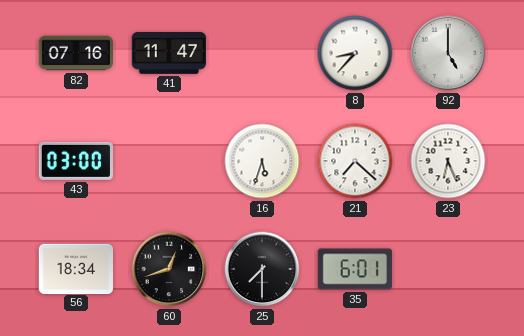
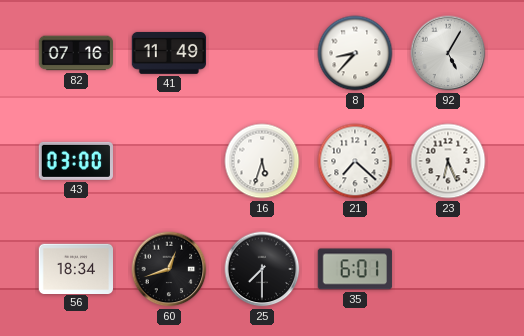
41: 11:47 -> 11:49 (168, 53)
92: 5:00 -> 5:05 (448, 53)
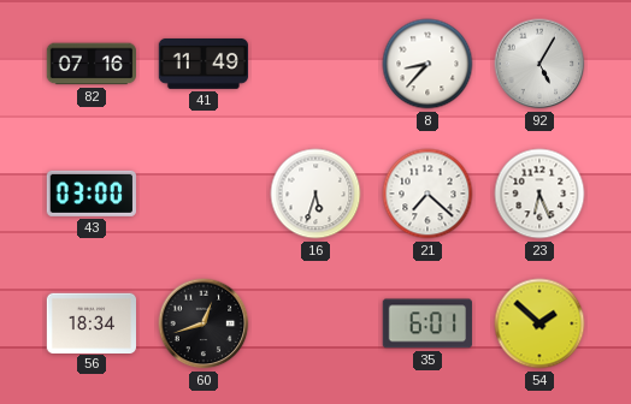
25: 7:30 -> none (262, 269)
54: none -> 1:52 (539, 323)
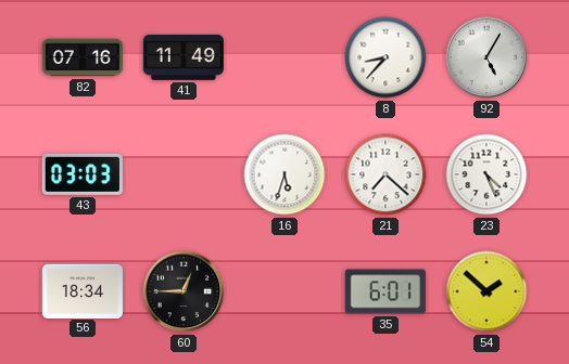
43: 03:00 -> 03:03 (83, 174)
23: 6:26 -> 4:26 (486, 174)
60: 12:42 -> 12:45 (184, 291)
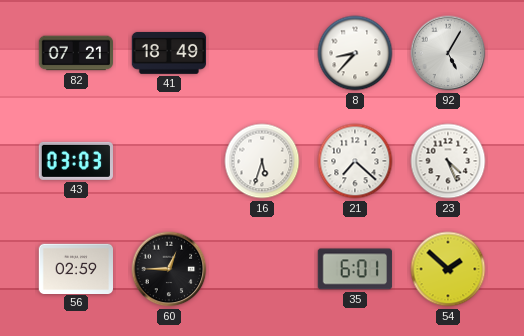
82: 07:16 -> 07:21 (75, 53)
41: 11:49 -> 18:49 (168, 53)
56: 18:34 -> 02:59 (75, 268)
